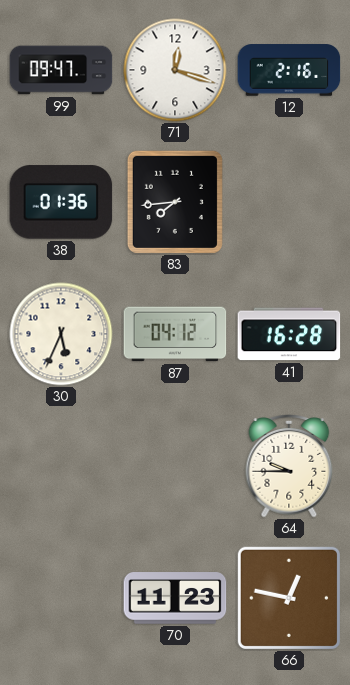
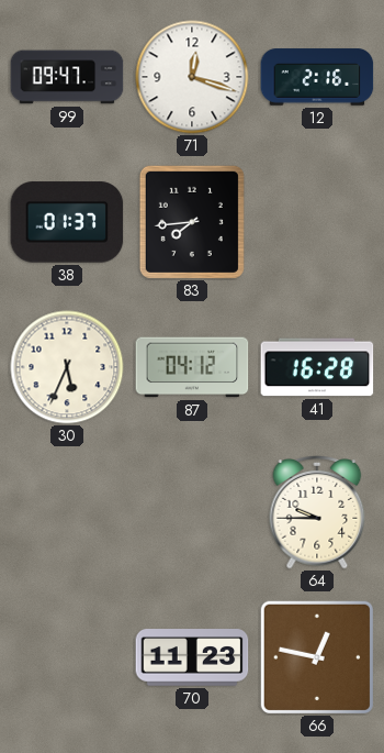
38: 01:36 -> 01:37 (67, 222)
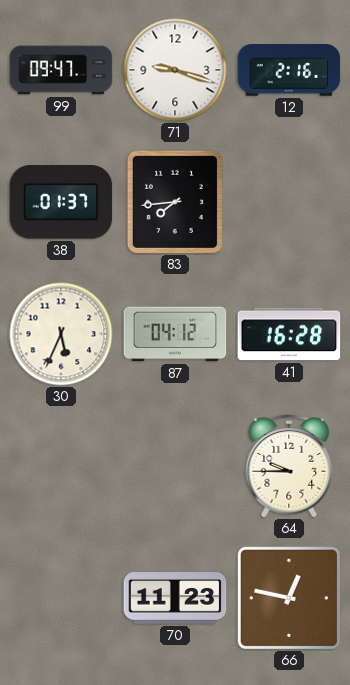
71: 12:18 -> 9:18 (175, 70)
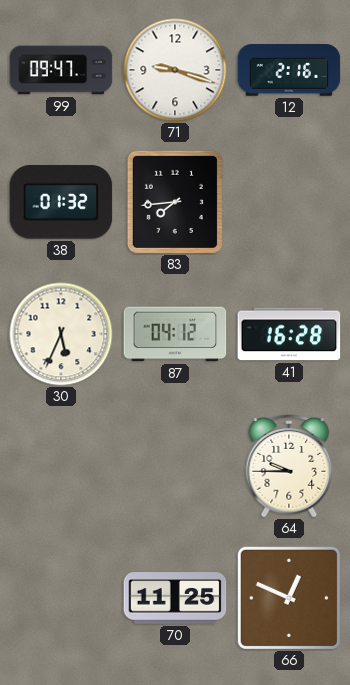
38: 01:37 -> 01:32 (61, 202)
70: 11:23 -> 11:25 (175, 598)
66: 12:47 -> 12:49 (289, 598)
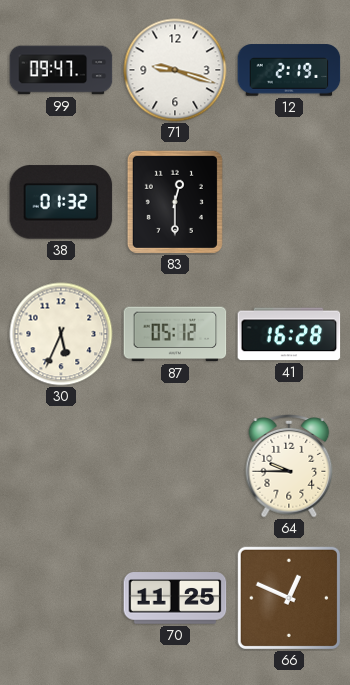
12: 2:16 -> 2:19 (289, 70)
83: 7:44 -> 12:30 (175, 202)
87: 04:12 -> 05:12 (175, 334)
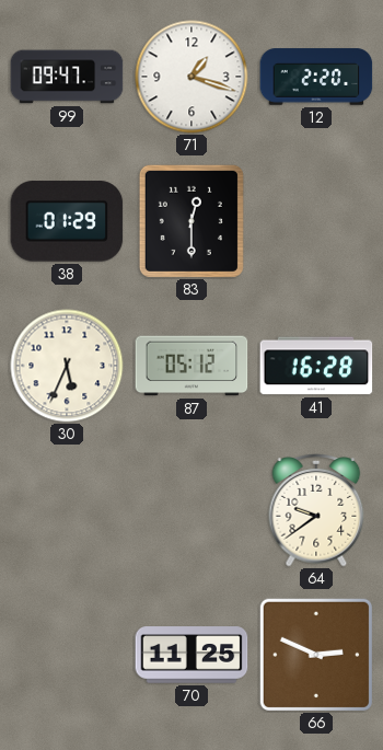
71: 9:18 -> 1:18 (191, 77)
12: 2:19 -> 2:20 (316, 77)
38: 01:32 -> 01:29 (67, 221)
64: 9:45 -> 9:39 (316, 511)
66: 12:49 -> 2:49 (316, 655)
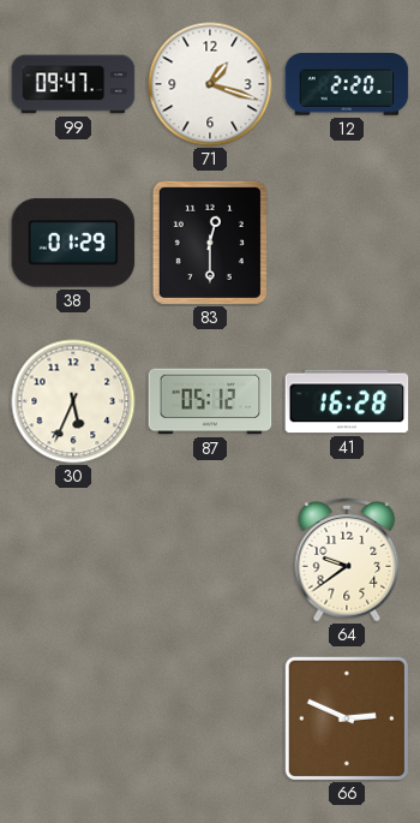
70: 11:25 -> none (191, 655)
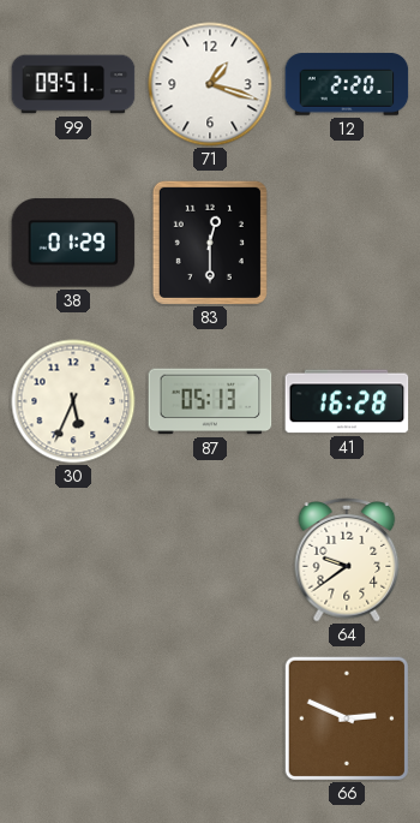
99: 09:47 -> 09:51 (73, 84)
87: 05:12 -> 05:13 (210, 401)
